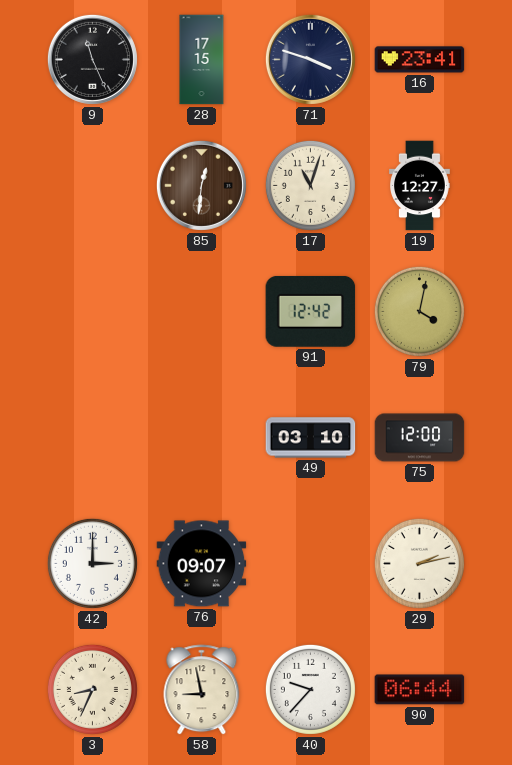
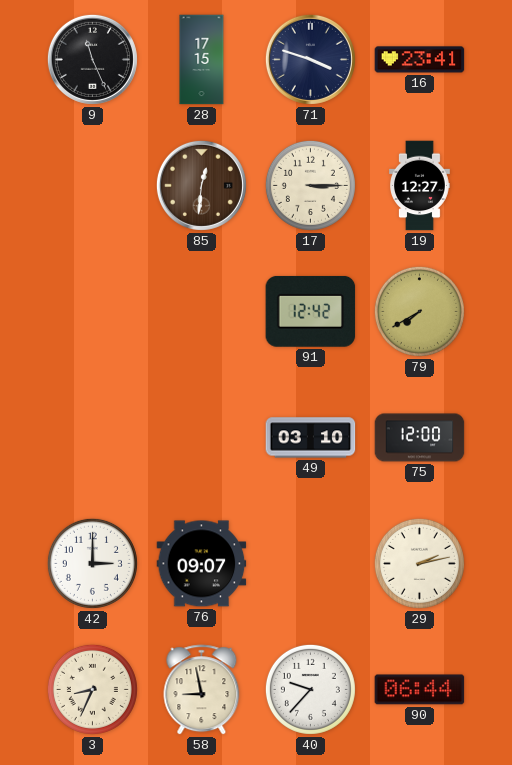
17: 11:03 -> 3:15 (310, 185)
79: 4:02 -> 7:40 (419, 311)
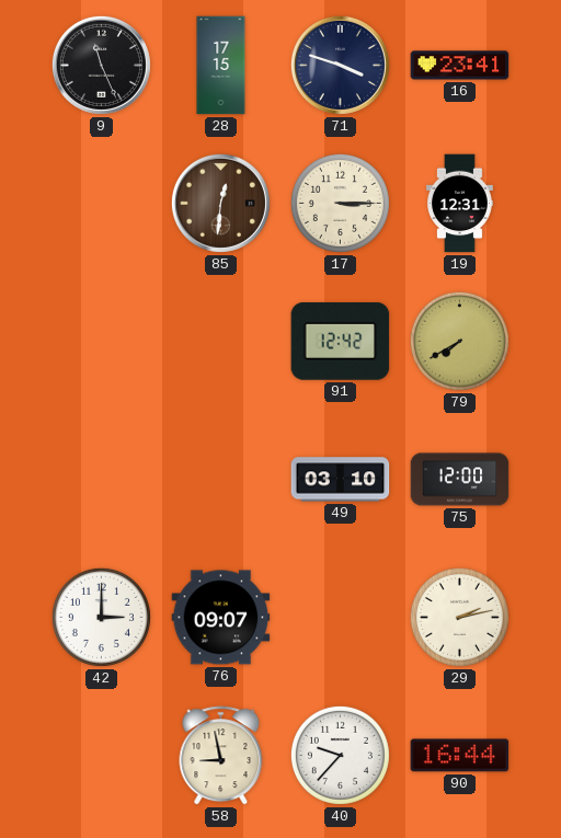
19: 12:27 -> 12:31 (460, 204)
3: 8:34 -> none (92, 689)
90: 06:44 -> 16:44 (460, 756)
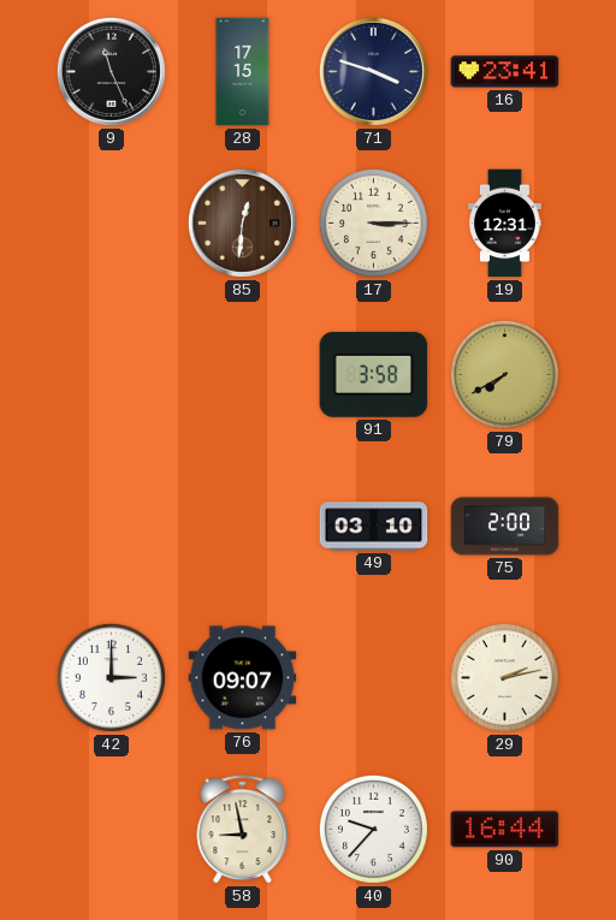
91: 12:42 -> 3:58 (374, 374)
75: 12:00 -> 2:00 (505, 527)
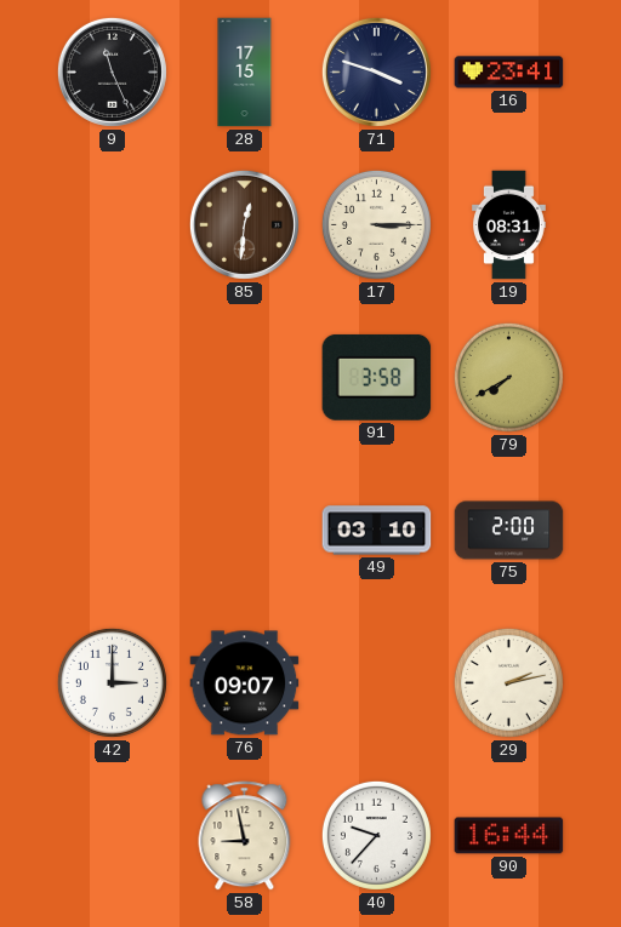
19: 12:31 -> 08:31 (509, 225)
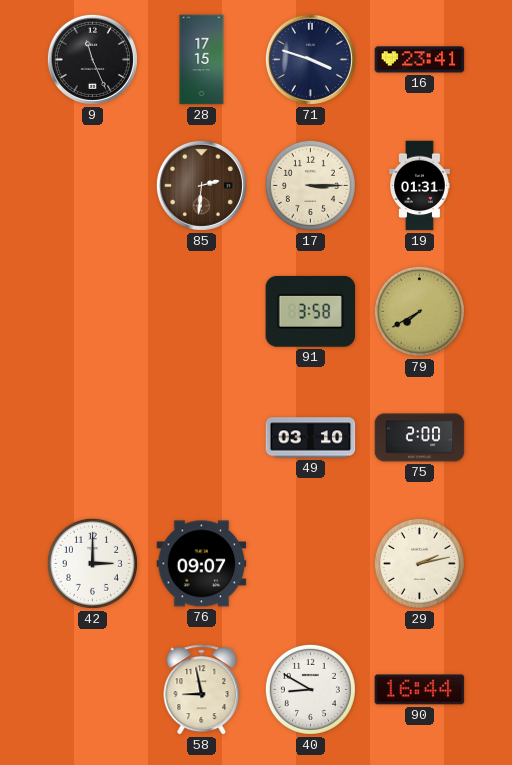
85: 12:31 -> 2:31 (201, 185)
19: 08:31 -> 01:31 (420, 186)
40: 9:37 -> 8:50 (310, 689)
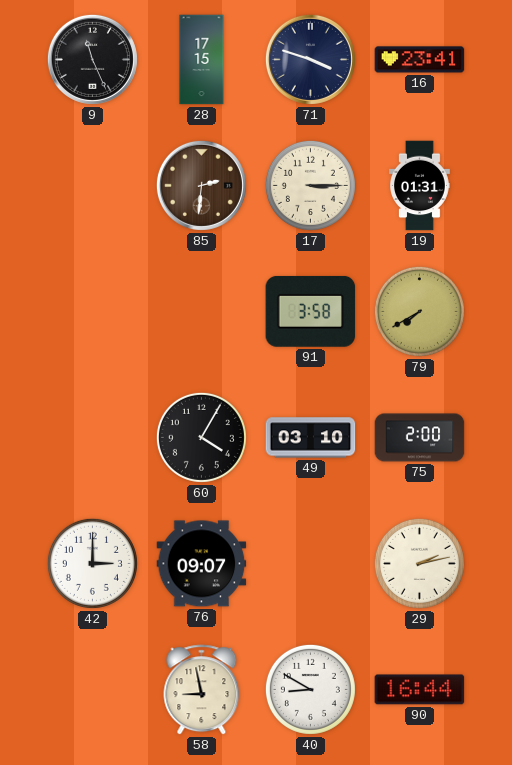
60: none -> 4:05 (201, 437)
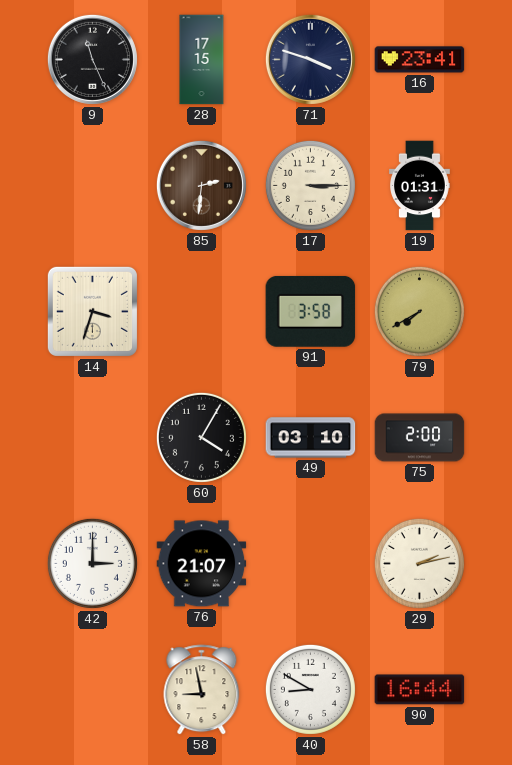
14: none -> 3:33 (92, 311)
76: 09:07 -> 21:07 (202, 564)
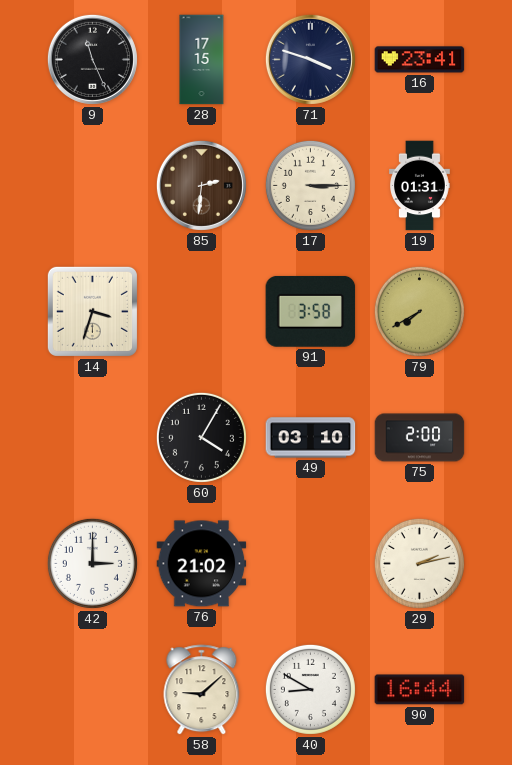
76: 21:07 -> 21:02 (202, 564)
58: 8:58 -> 9:08 (202, 690)
